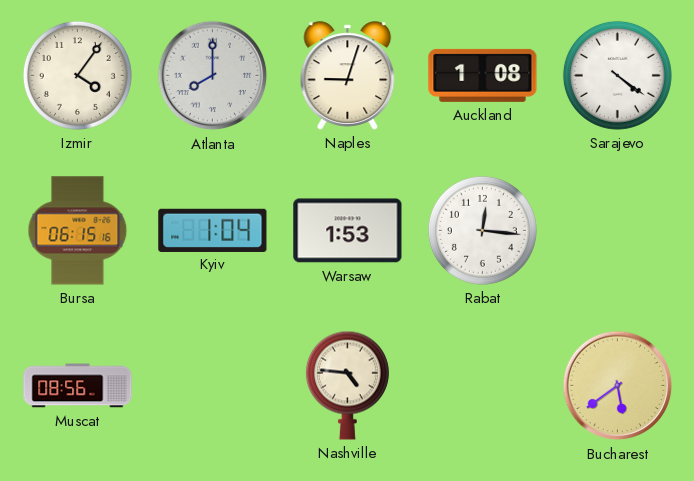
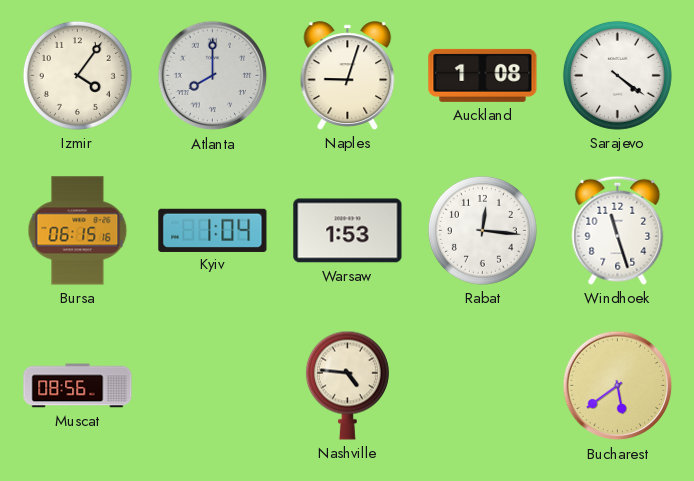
Windhoek: none -> 11:27 (618, 230)
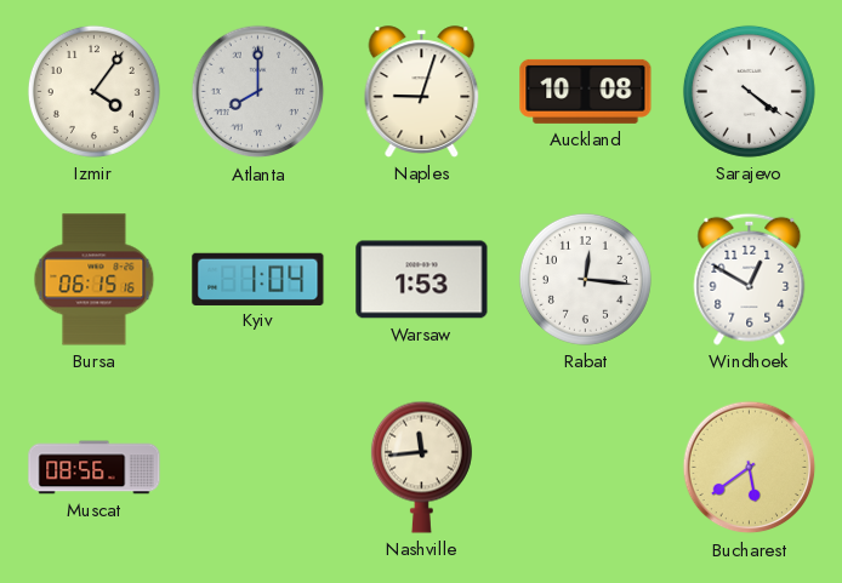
Auckland: 1:08 -> 10:08 (586, 91)
Windhoek: 11:27 -> 12:50 (750, 279)
Nashville: 4:46 -> 11:44 (421, 467)
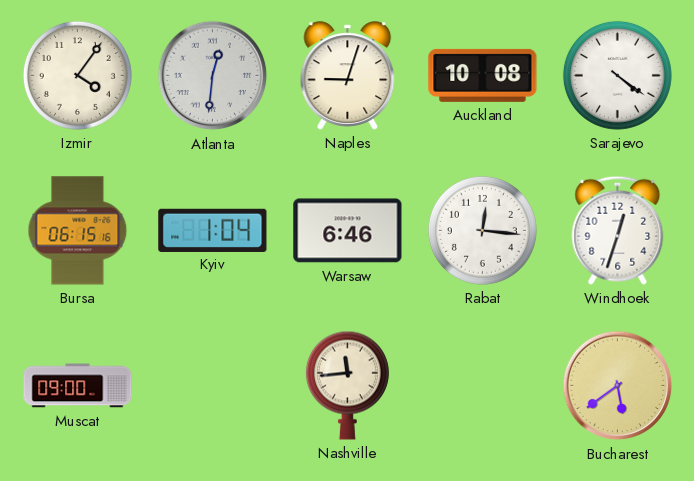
Atlanta: 8:00 -> 12:31 (213, 76)
Warsaw: 1:53 -> 6:46 (348, 231)
Windhoek: 12:50 -> 12:33 (618, 230)
Muscat: 08:56 -> 09:00 (78, 386)
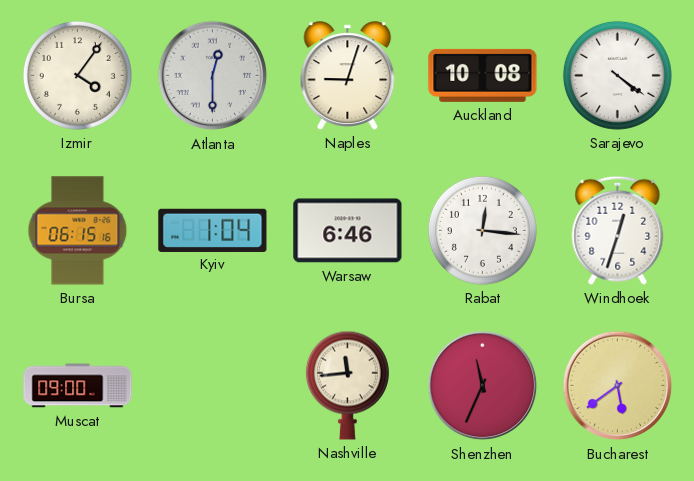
Atlanta: 12:31 -> 12:30 (213, 76)
Shenzhen: none -> 11:34 (483, 386)
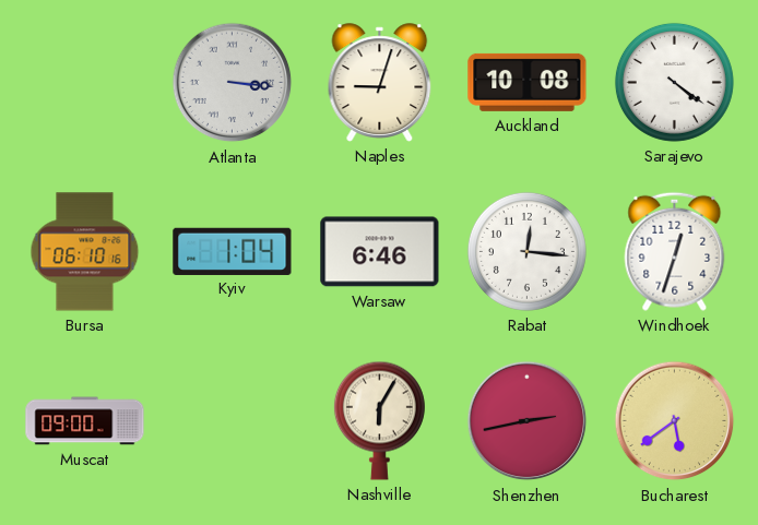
Izmir: 4:06 -> none (77, 75)
Atlanta: 12:30 -> 3:16 (233, 83)
Bursa: 06:15 -> 06:10 (85, 252)
Nashville: 11:44 -> 6:05 (379, 420)
Shenzhen: 11:34 -> 2:43 (528, 421)
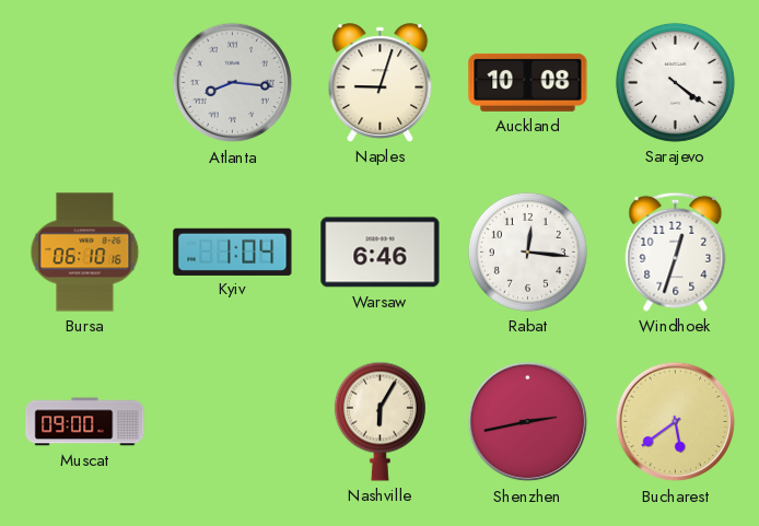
Atlanta: 3:16 -> 8:16 (233, 83)
